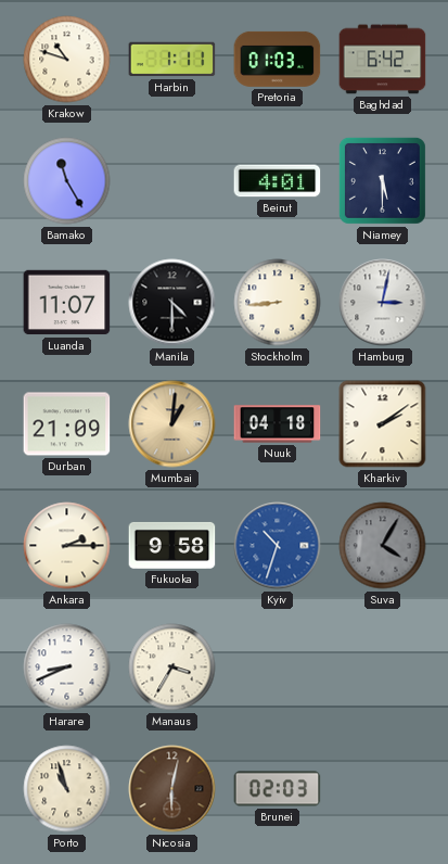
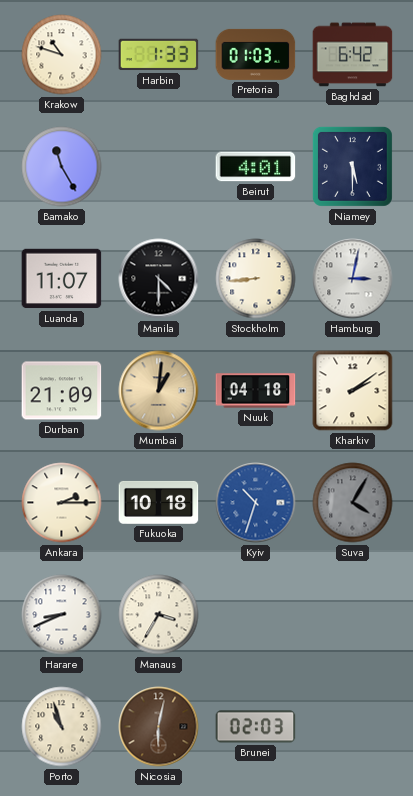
Harbin: 1:11 -> 1:33 (159, 55)
Fukuoka: 9:58 -> 10:18 (159, 502)
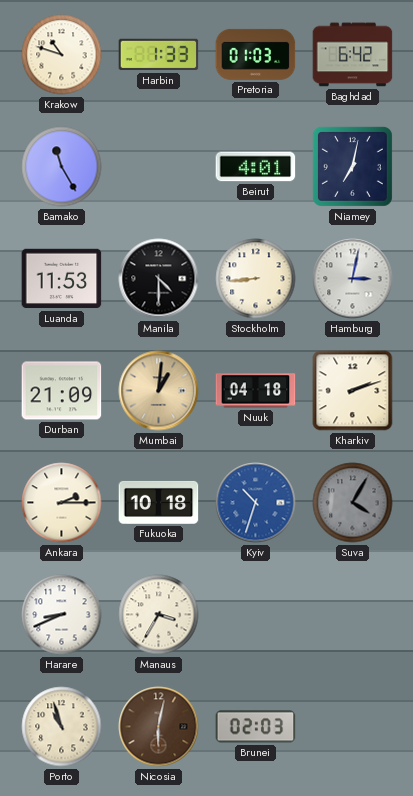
Niamey: 5:30 -> 7:02 (352, 166)
Luanda: 11:07 -> 11:53 (62, 279)
Kharkiv: 2:09 -> 2:12 (353, 391)
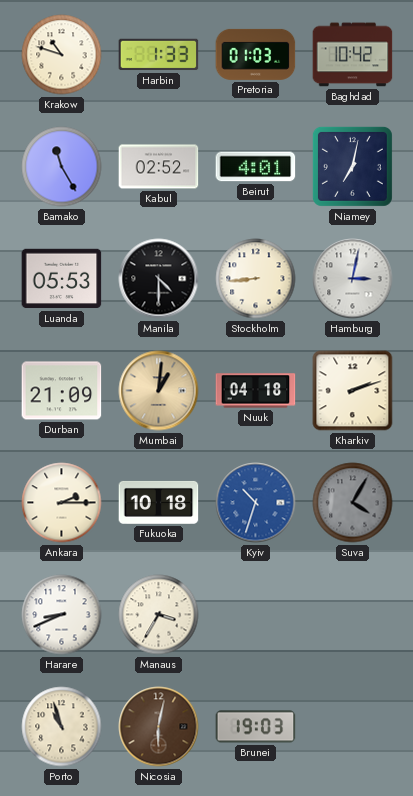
Baghdad: 6:42 -> 10:42 (353, 55)
Kabul: none -> 02:52 (159, 167)
Luanda: 11:53 -> 05:53 (62, 279)
Brunei: 02:03 -> 19:03 (256, 727)
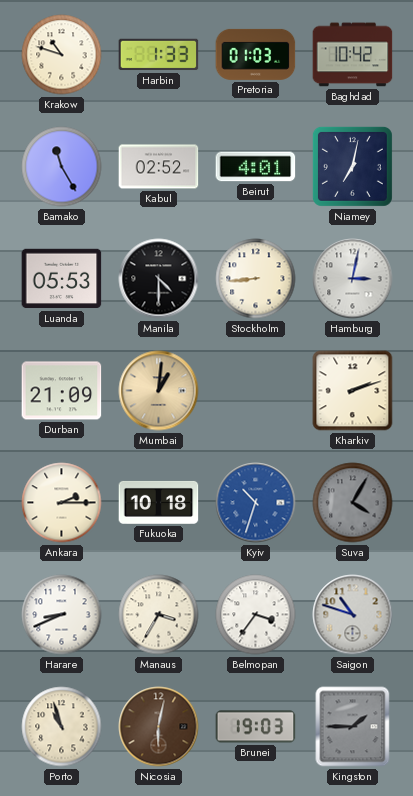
Nuuk: 04:18 -> none (256, 391)
Belmopan: none -> 3:36 (256, 615)
Saigon: none -> 10:48 (353, 615)
Kingston: none -> 1:45 (353, 727)
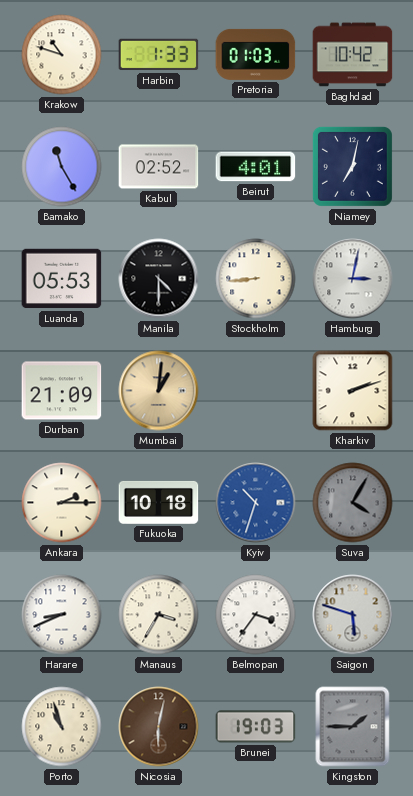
Saigon: 10:48 -> 5:48 (353, 615)
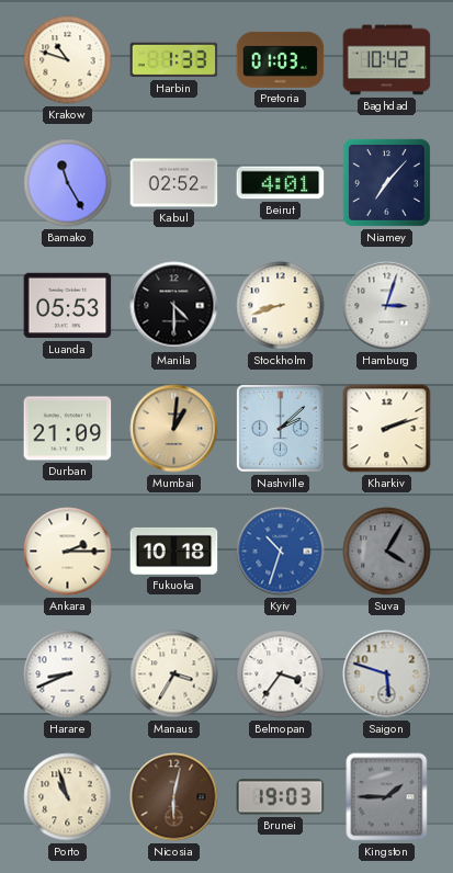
Niamey: 7:02 -> 7:07 (386, 182)
Stockholm: 8:44 -> 8:42 (281, 306)
Hamburg: 3:02 -> 3:03 (387, 306)
Nashville: none -> 2:08 (280, 428)
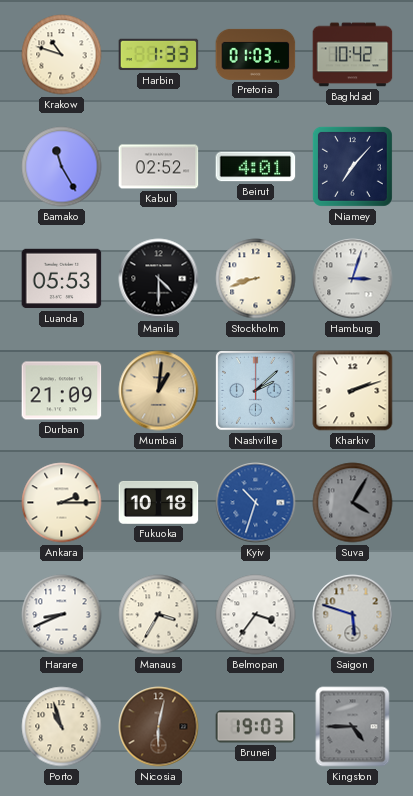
Kingston: 1:45 -> 4:45 (353, 727)
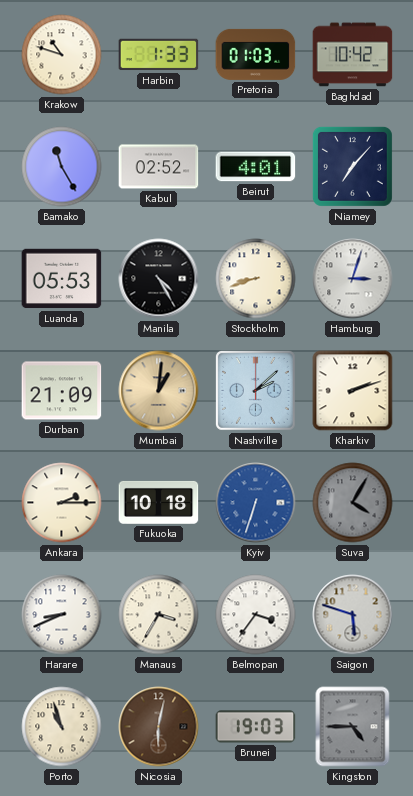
Manila: 4:30 -> 4:25 (159, 279)
Kyiv: 10:33 -> 6:33 (256, 503)
